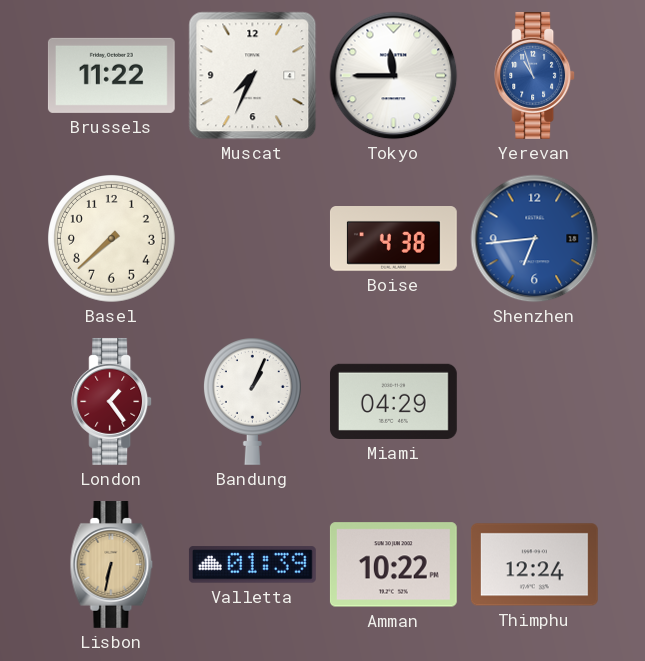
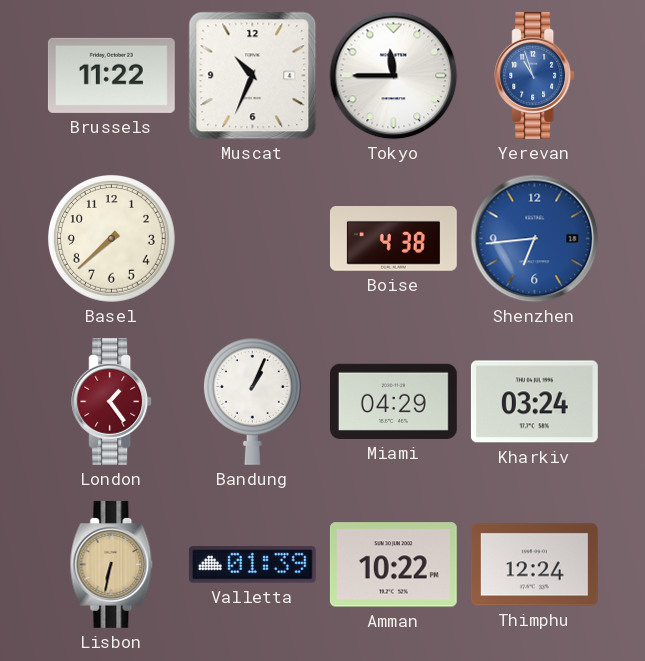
Muscat: 7:34 -> 10:34 (253, 76)
Kharkiv: none -> 03:24 (534, 402)
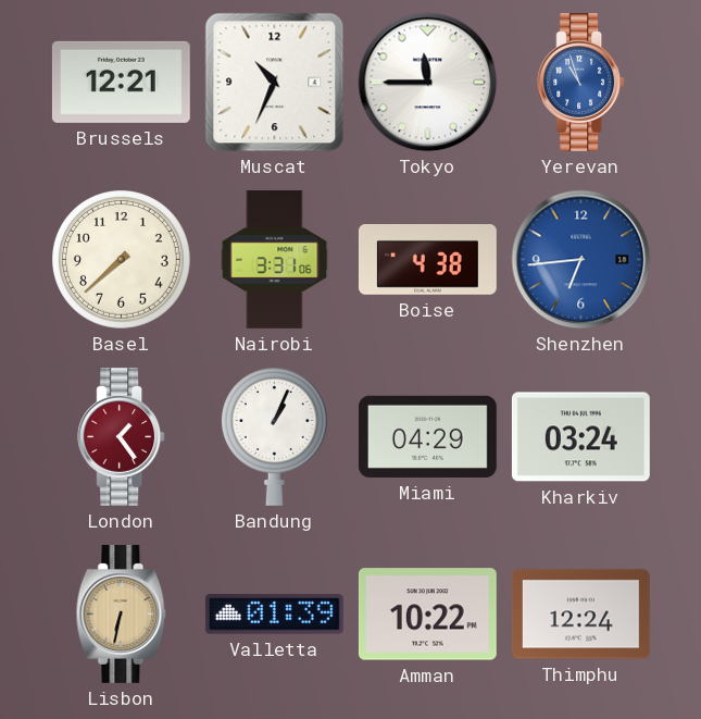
Brussels: 11:22 -> 12:21 (121, 82)
Nairobi: none -> 3:31 (275, 260)
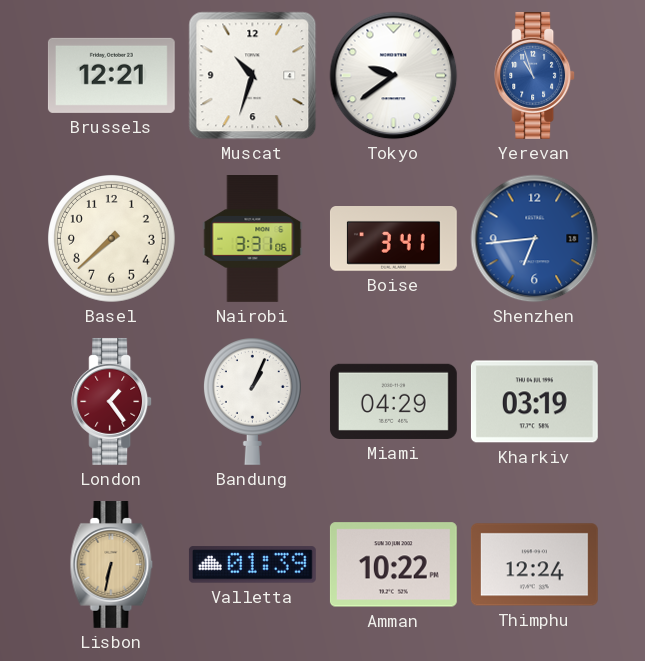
Muscat: 10:34 -> 10:33 (253, 76)
Tokyo: 11:45 -> 9:39 (394, 76)
Boise: 4:38 -> 3:41 (393, 239)
Kharkiv: 03:24 -> 03:19 (534, 402)
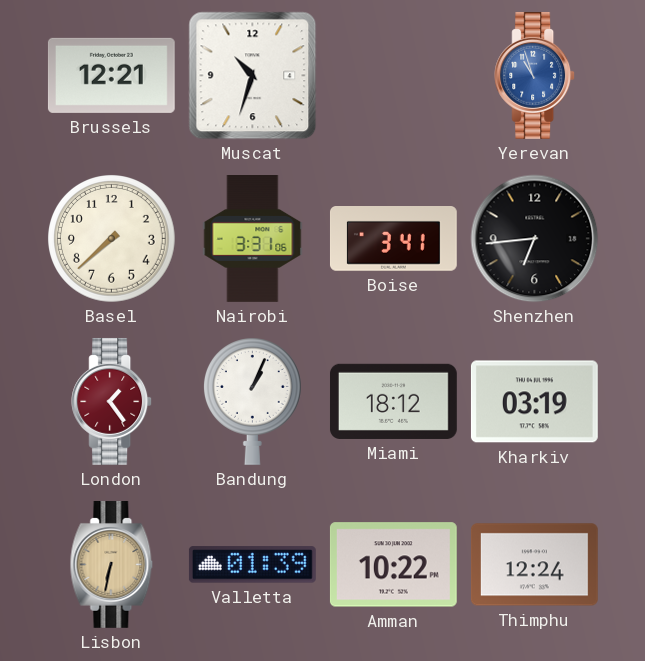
Tokyo: 9:39 -> none (394, 76)
Shenzhen dial: blue -> black (535, 239)
Miami: 04:29 -> 18:12 (393, 401)
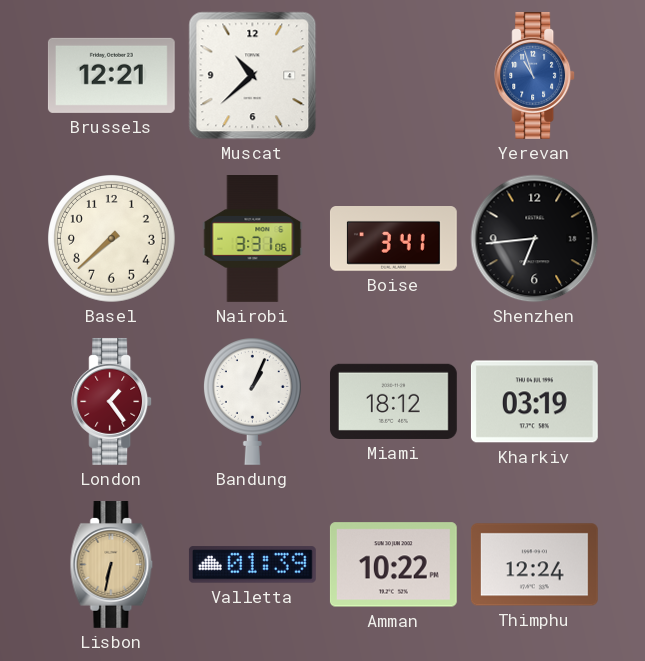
Muscat: 10:33 -> 10:38 (253, 76)
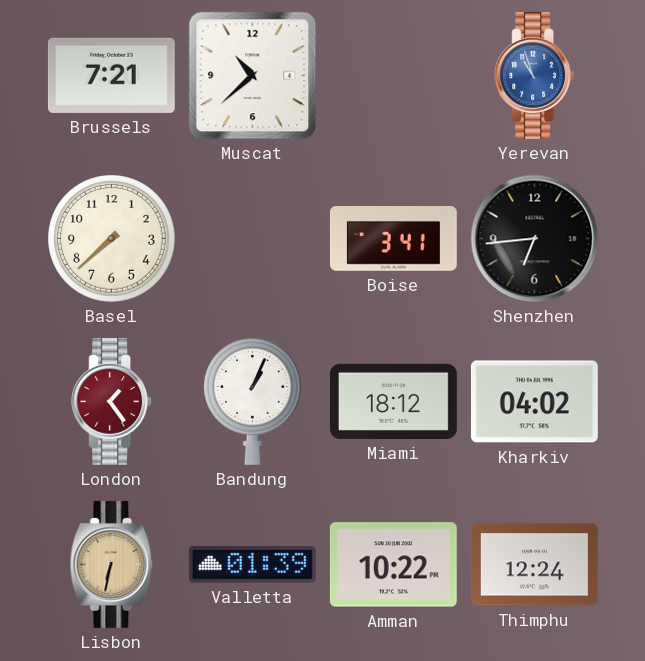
Brussels: 12:21 -> 7:21 (111, 75)
Nairobi: 3:31 -> none (253, 239)
Kharkiv: 03:19 -> 04:02 (534, 402)
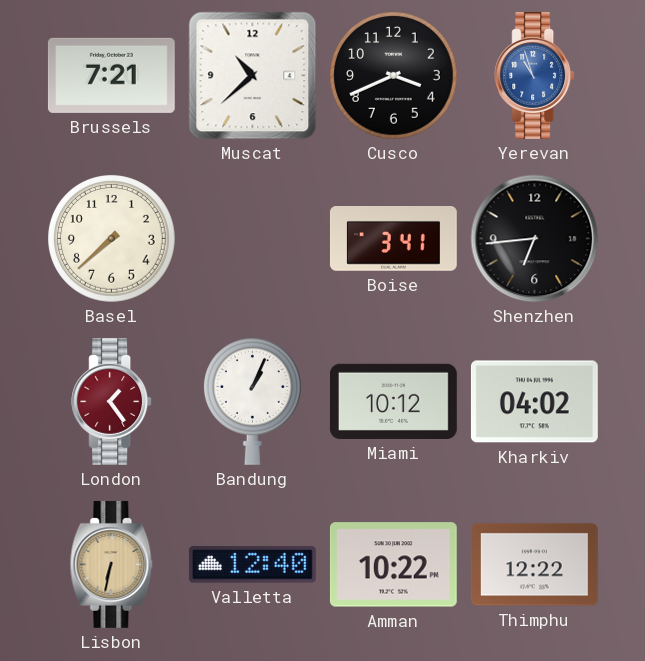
Cusco: none -> 3:41 (394, 76)
Miami: 18:12 -> 10:12 (393, 401)
Valletta: 01:39 -> 12:40 (252, 565)
Thimphu: 12:24 -> 12:22 (534, 565)
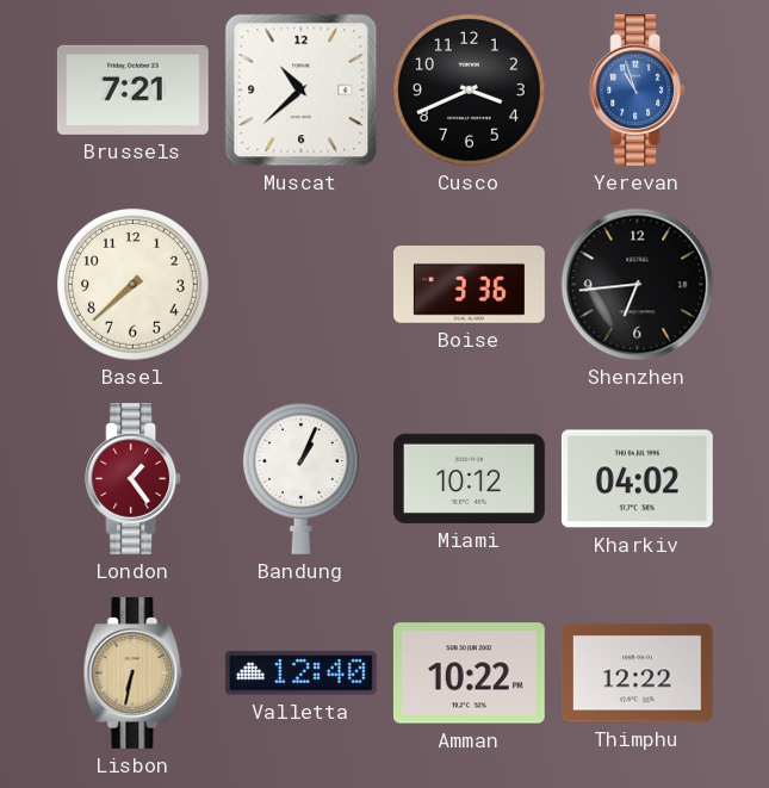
Boise: 3:41 -> 3:36 (469, 285)
